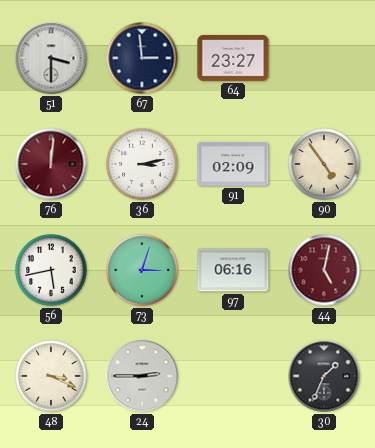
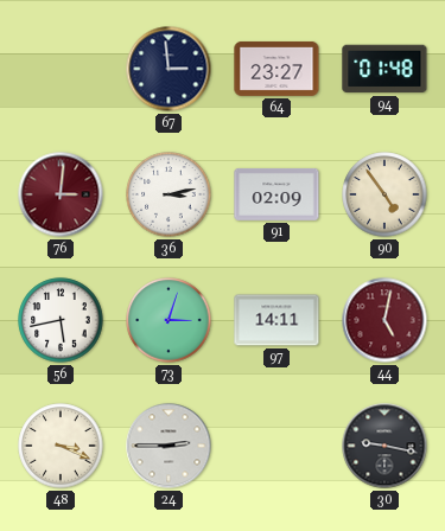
51: 3:30 -> none (51, 58)
94: none -> 01:48 (384, 69)
76: 12:01 -> 3:01 (61, 194)
97: 06:16 -> 14:11 (276, 320)
30: 1:34 -> 9:17 (384, 446)
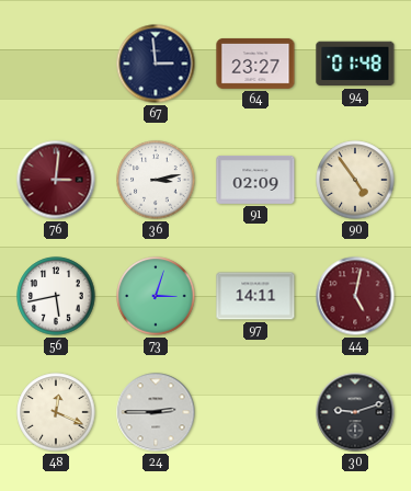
48: 3:19 -> 12:19 (56, 412)
30: 9:17 -> 9:12 (355, 412)
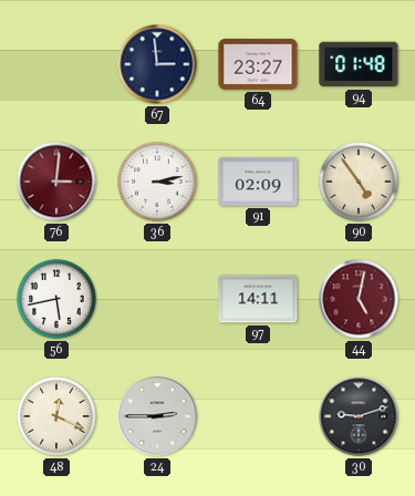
73: 3:03 -> none (156, 296)
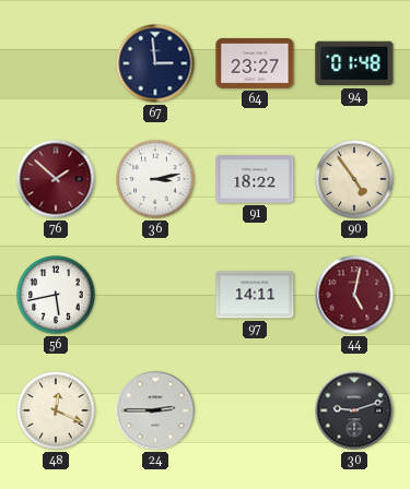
76: 3:01 -> 1:52 (56, 179)
91: 02:09 -> 18:22 (255, 179)
